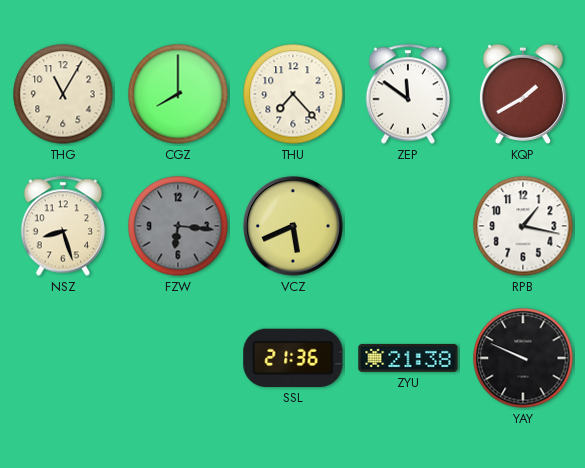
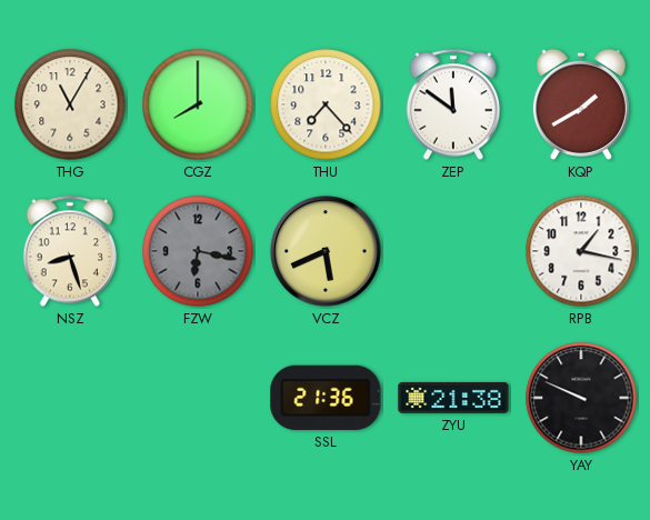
FZW: 6:16 -> 6:17 (198, 251)
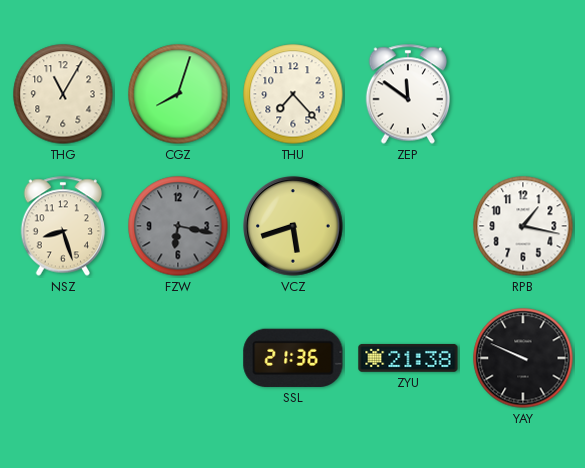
CGZ: 8:00 -> 8:03 (178, 94)
KQP: 1:40 -> none (581, 104)
VCZ: 5:41 -> 5:42 (293, 226)
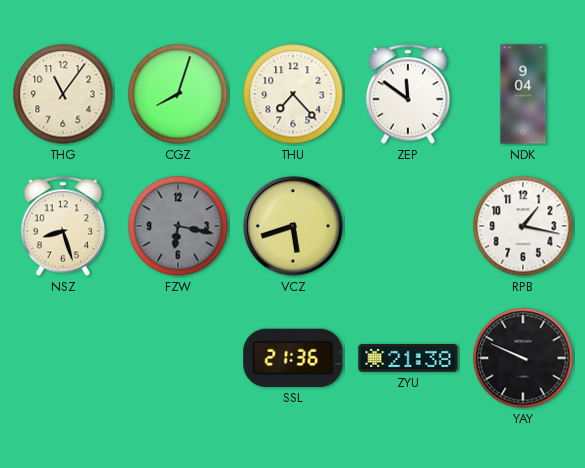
THG: 11:05 -> 11:06 (63, 94)
NDK: none -> 9:04 (523, 94)
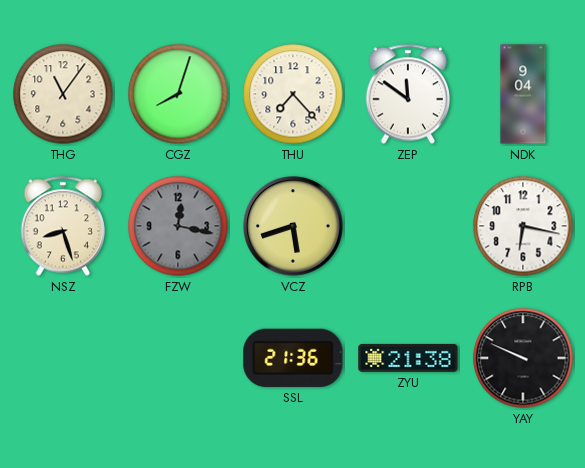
FZW: 6:17 -> 12:17 (178, 226)
RPB: 1:17 -> 6:17 (523, 226)
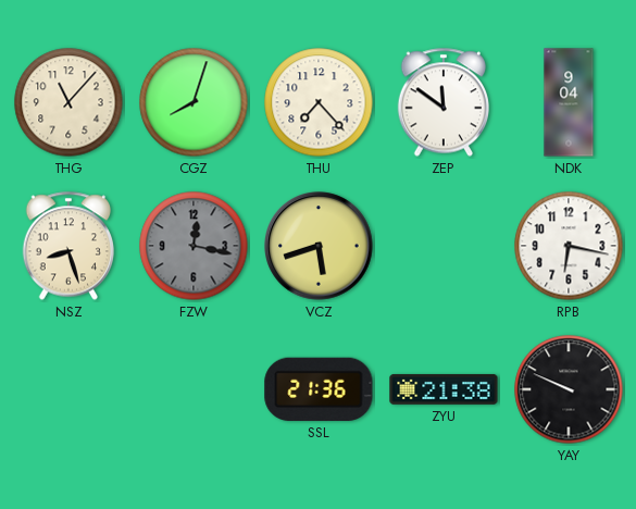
THG: 11:06 -> 11:07 (68, 102)
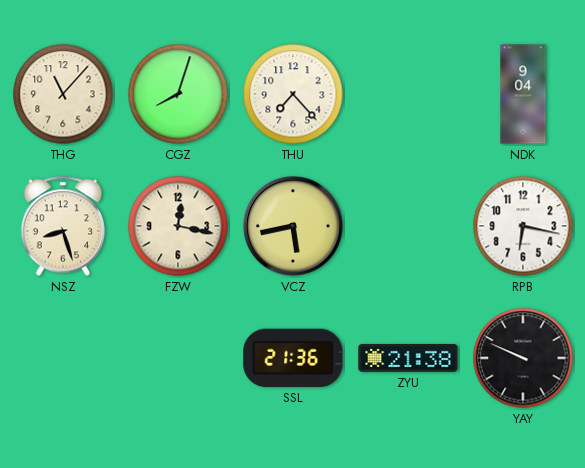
ZEP: 11:51 -> none (444, 102)
FZW dial: grey -> cream (178, 226)
VCZ: 5:42 -> 5:43 (293, 226)
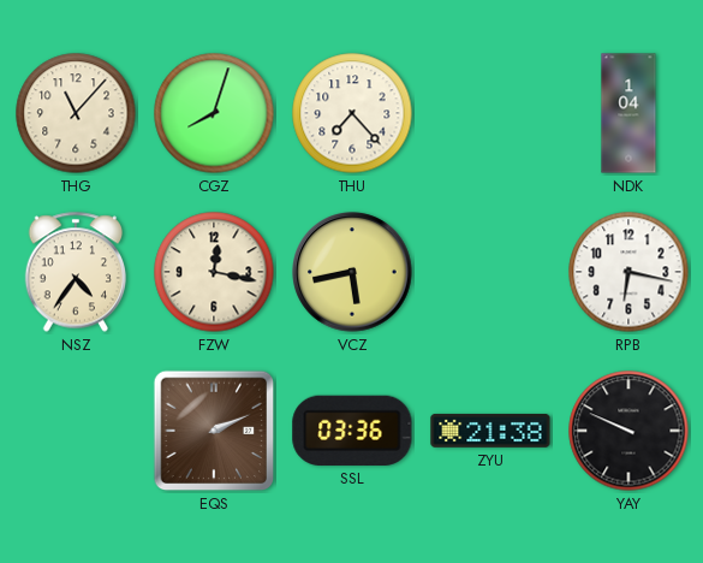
NDK: 9:04 -> 1:04 (628, 113)
NSZ: 8:27 -> 4:36 (76, 272)
EQS: none -> 2:11 (214, 431)
SSL: 21:36 -> 03:36 (352, 431)
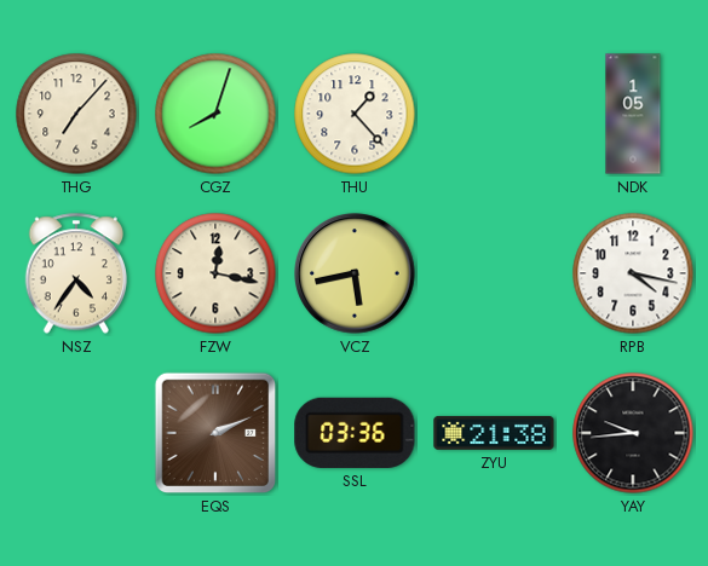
THG: 11:07 -> 7:07 (76, 114)
THU: 7:23 -> 1:23 (355, 114)
NDK: 1:04 -> 1:05 (633, 114)
RPB: 6:17 -> 4:17 (633, 273)
YAY: 9:49 -> 9:44 (633, 433)
